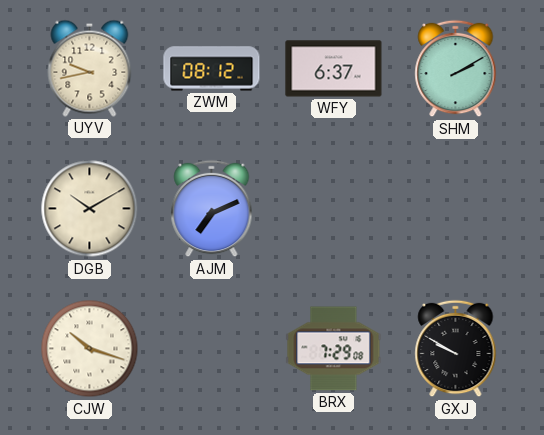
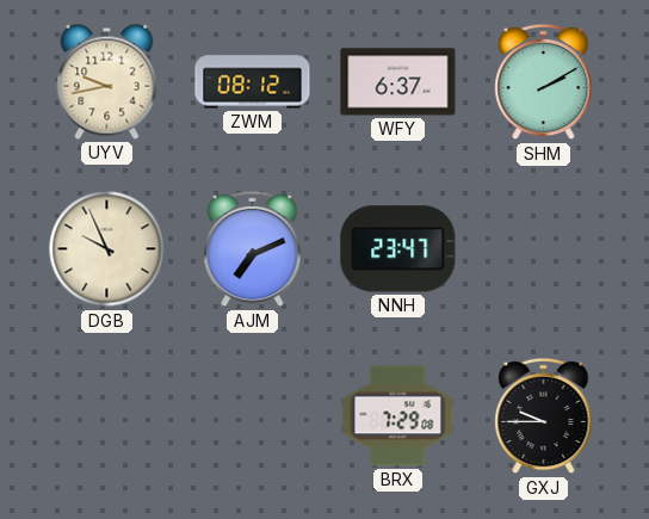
DGB: 10:10 -> 9:56 (107, 249)
NNH: none -> 23:47 (398, 249)
CJW: 10:18 -> none (90, 349)
GXJ: 9:50 -> 9:45 (544, 416)
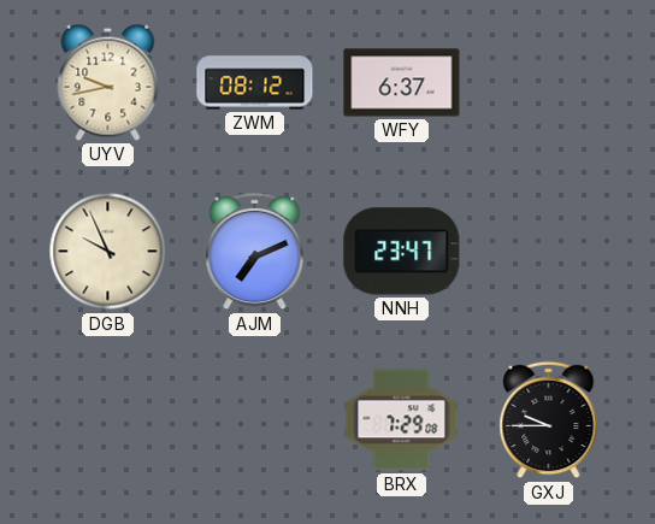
SHM: 2:10 -> none (544, 82)
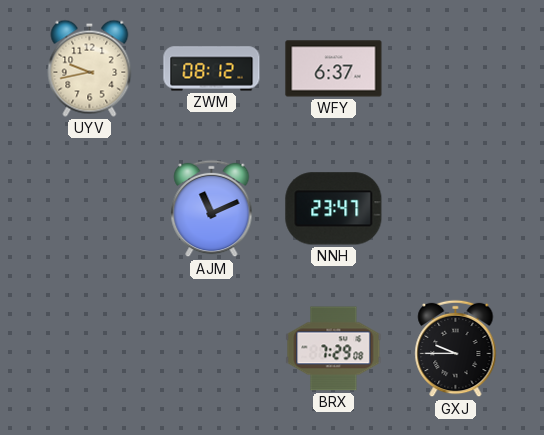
DGB: 9:56 -> none (108, 252)
AJM: 7:11 -> 11:11 (212, 209)
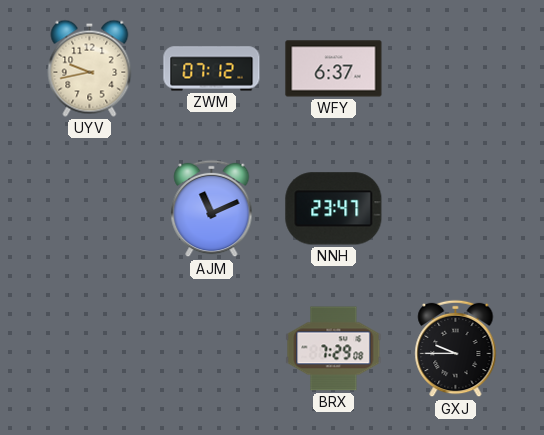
ZWM: 08:12 -> 07:12 (212, 69)
